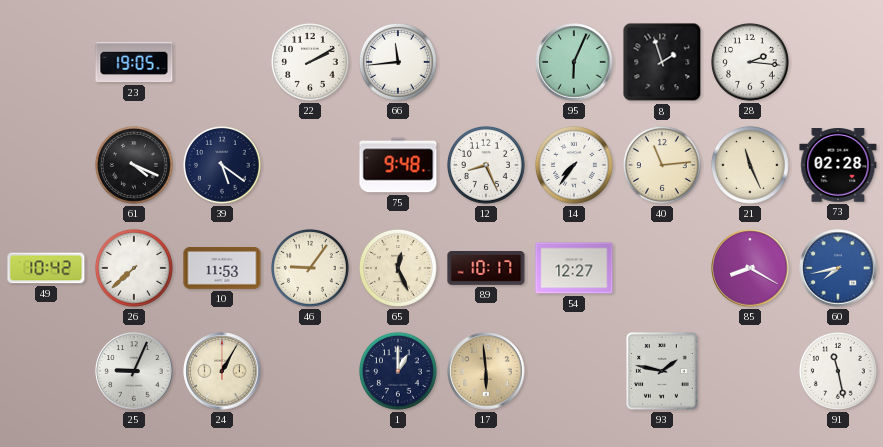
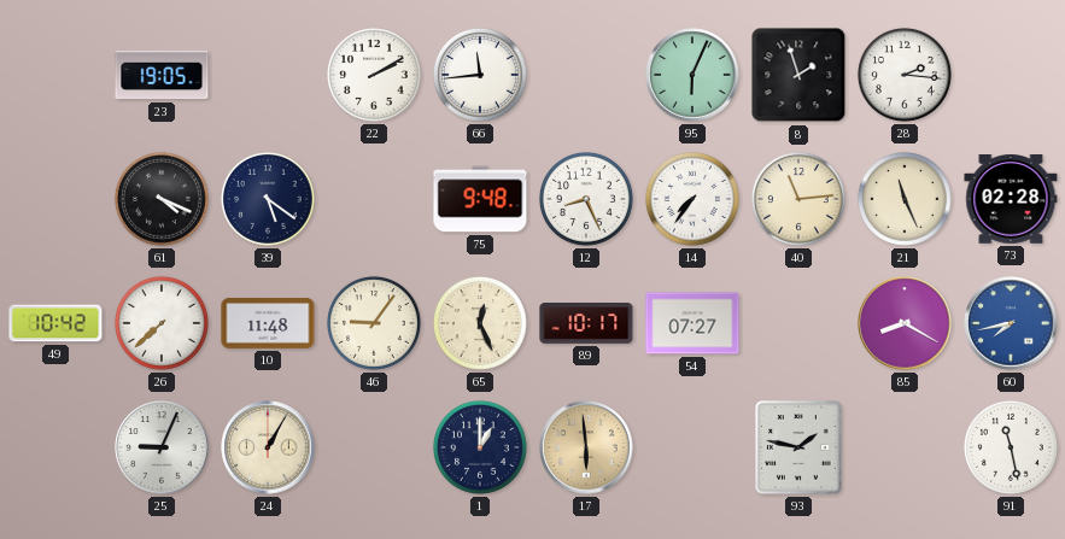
10: 11:53 -> 11:48 (268, 324)
54: 12:27 -> 07:27 (692, 323)
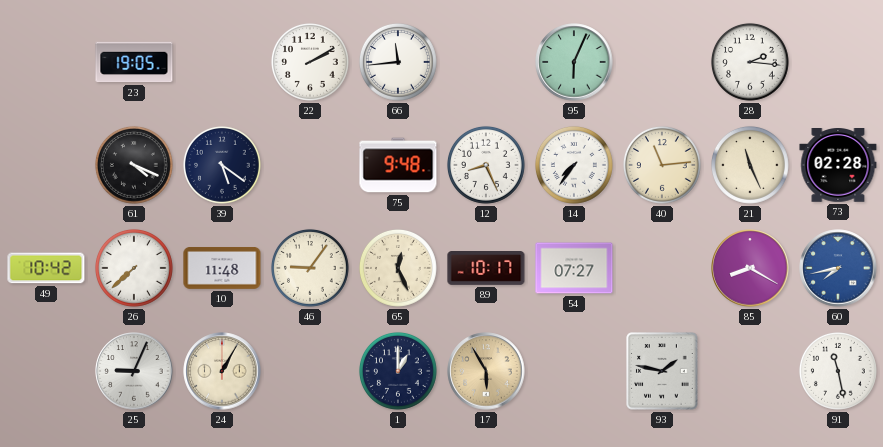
8: 1:57 -> none (798, 75)
17: 5:59 -> 5:55 (486, 371)
